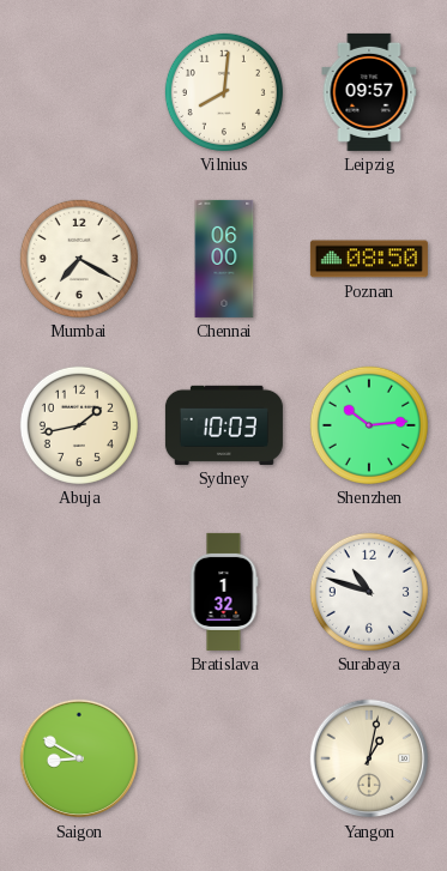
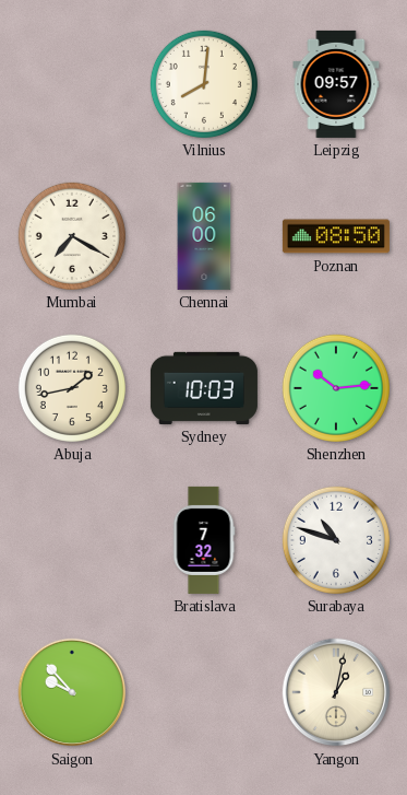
Bratislava: 1:32 -> 7:32 (204, 540)
Saigon: 8:50 -> 9:53 (72, 692)
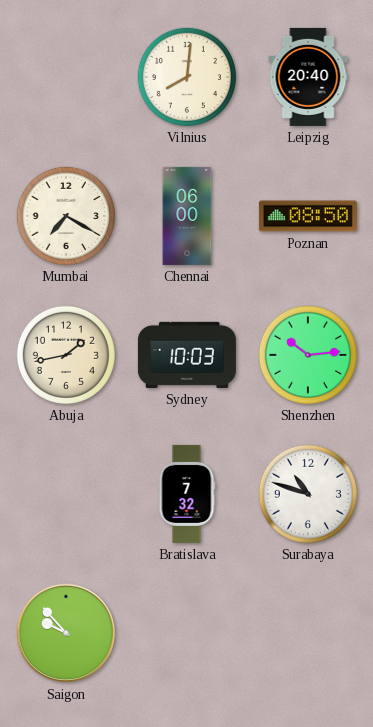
Leipzig: 09:57 -> 20:40 (308, 77)
Yangon: 1:02 -> none (336, 692)
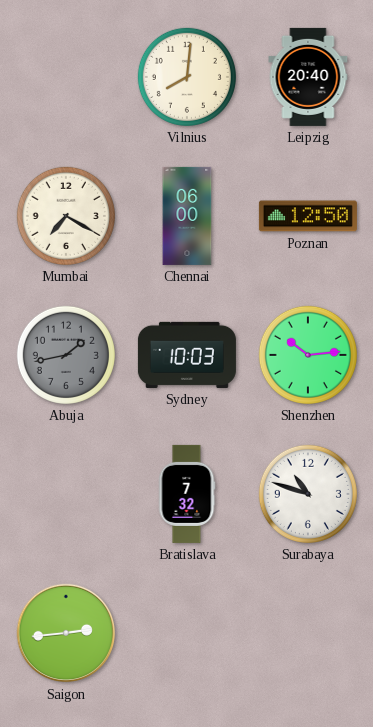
Poznan: 08:50 -> 12:50 (308, 216)
Abuja dial: cream -> grey (66, 355)
Saigon: 9:53 -> 2:44 (66, 633)
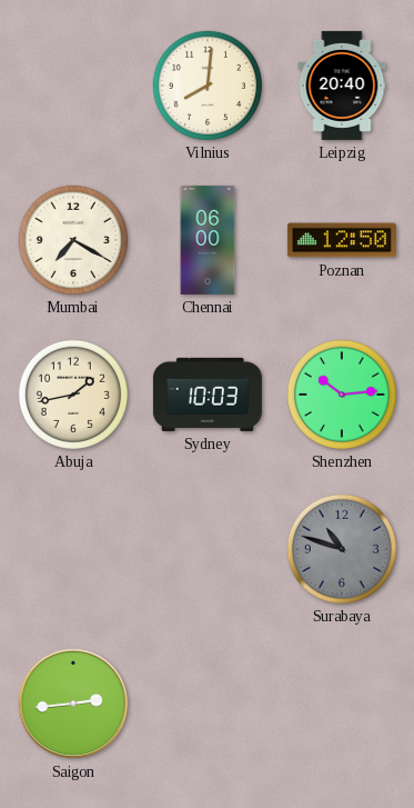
Abuja dial: grey -> cream (73, 395)
Bratislava: 7:32 -> none (187, 494)
Surabaya dial: white -> grey (342, 549)
